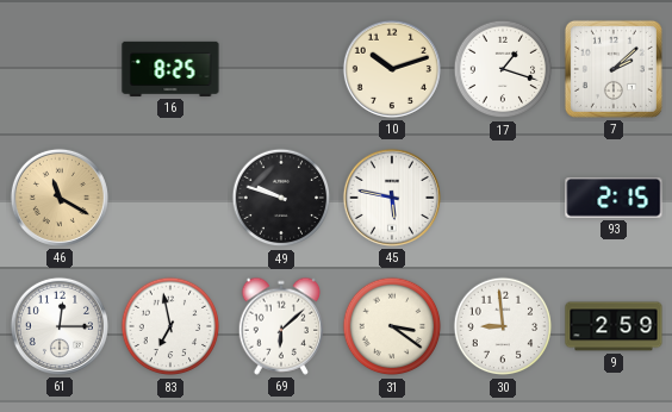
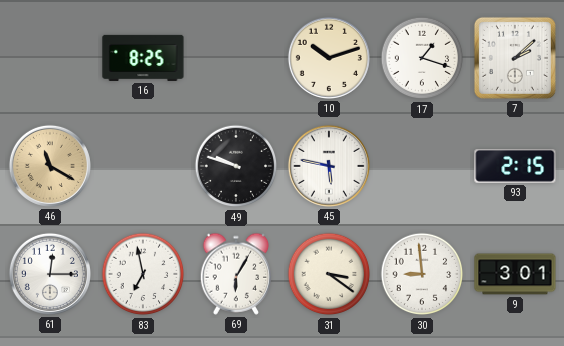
69: 6:08 -> 6:05 (235, 274)
9: 2:59 -> 3:01 (515, 274)
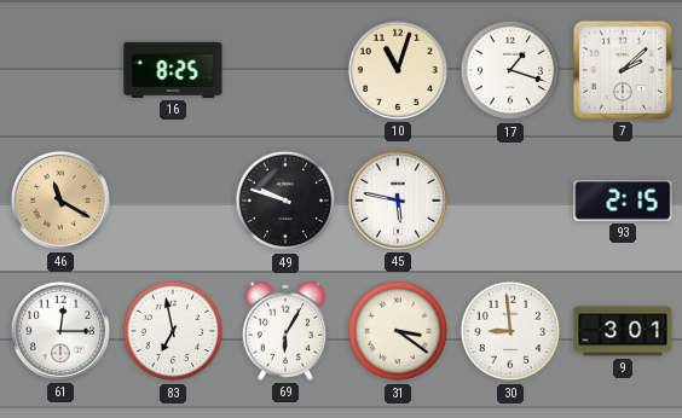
10: 10:12 -> 11:03 (398, 70)
